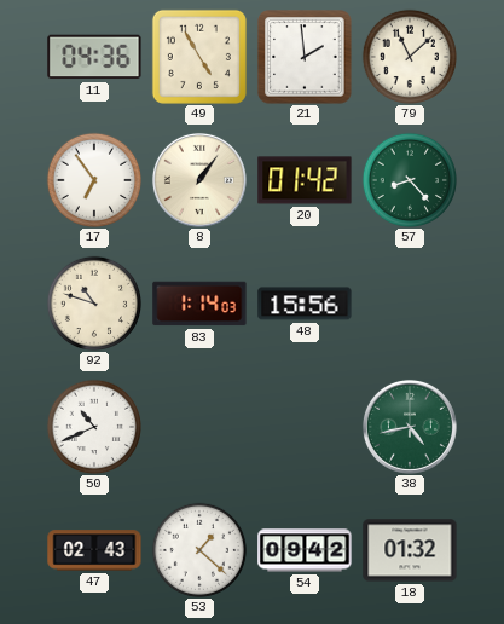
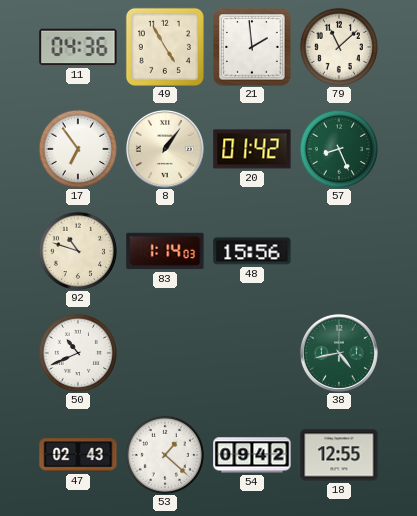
57: 8:23 -> 8:26 (338, 148)
18: 01:32 -> 12:55 (339, 455)
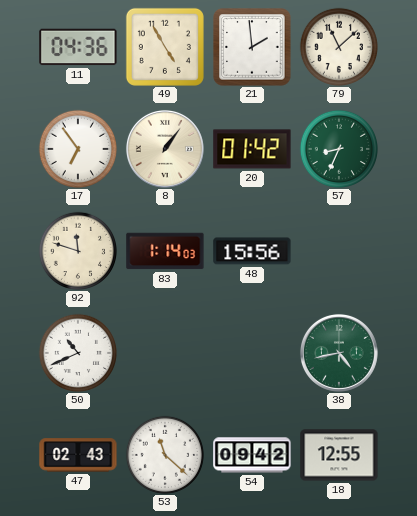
57: 8:26 -> 8:34 (338, 148)
92: 10:48 -> 11:48 (77, 250)
53: 1:22 -> 11:22 (164, 454)
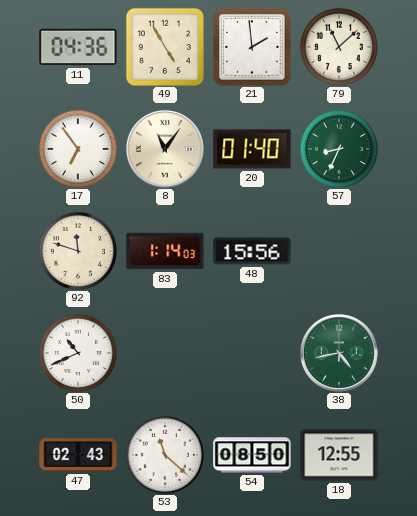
8: 1:06 -> 11:06 (165, 149)
20: 01:42 -> 01:40 (252, 149)
54: 09:42 -> 08:50 (252, 455)
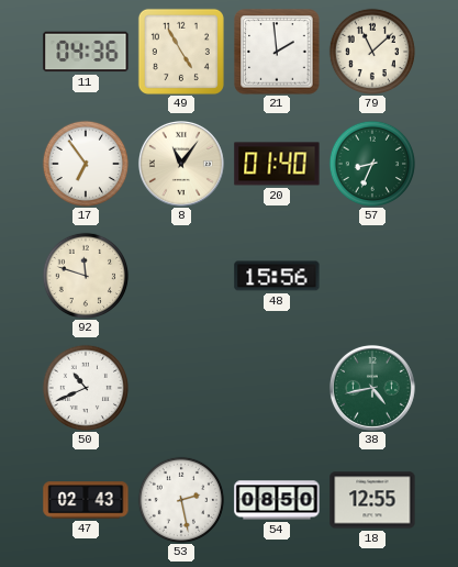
83: 1:14 -> none (165, 251)
53: 11:22 -> 2:28 (180, 499)
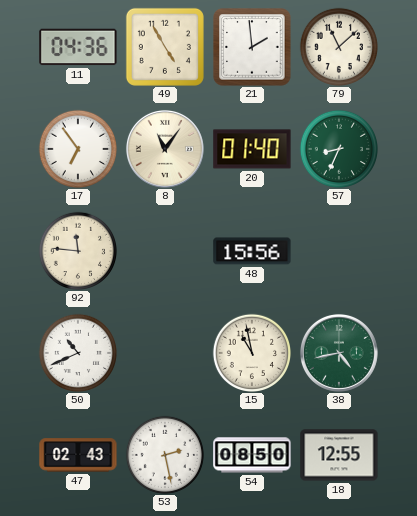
92: 11:48 -> 11:46 (77, 250)
15: none -> 10:58 (251, 352)
